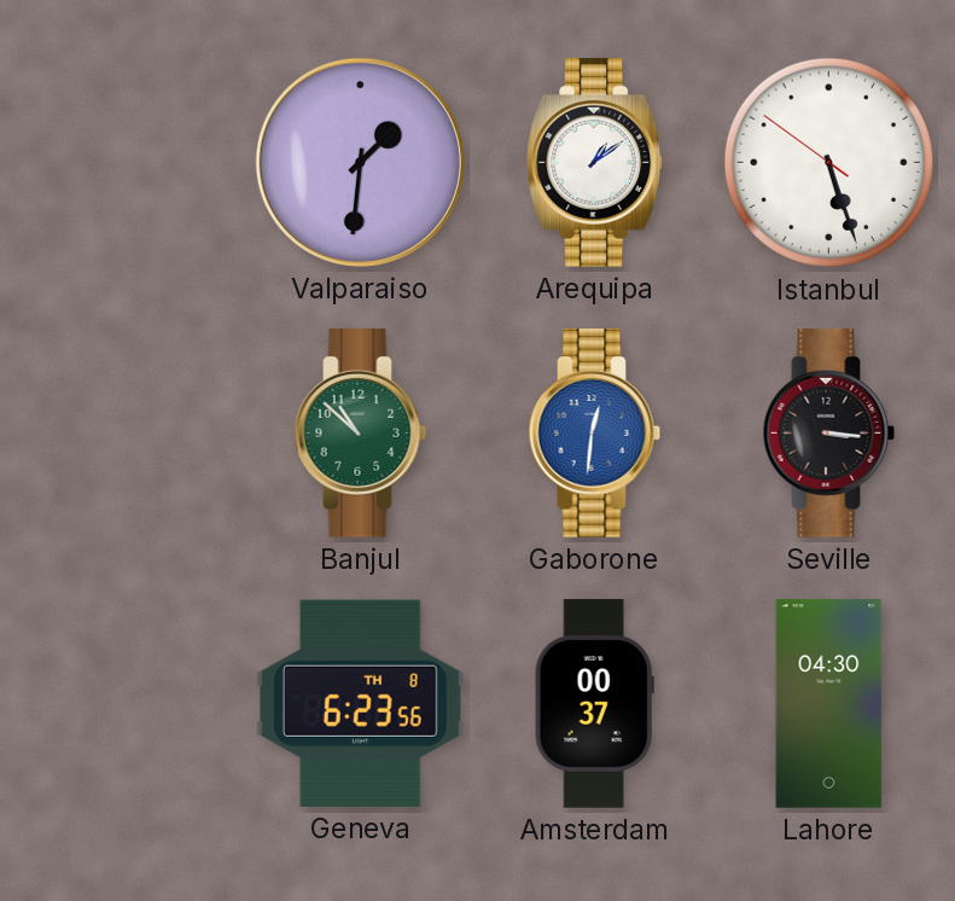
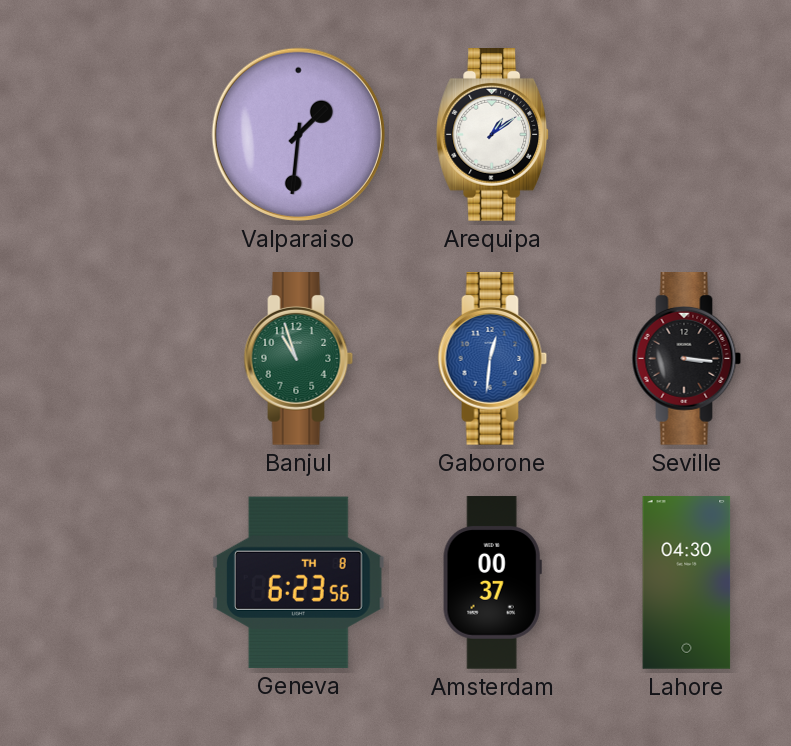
Istanbul: 5:26 -> none (829, 163)
Banjul: 10:52 -> 10:57 (299, 359)
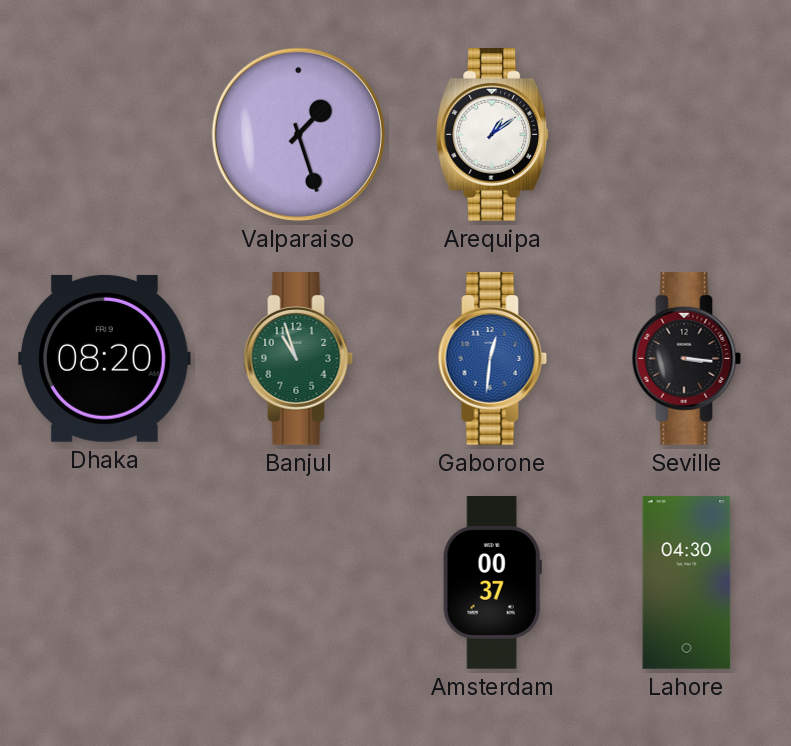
Valparaiso: 1:31 -> 1:27 (298, 134)
Dhaka: none -> 08:20 (104, 358)
Geneva: 6:23 -> none (298, 582)
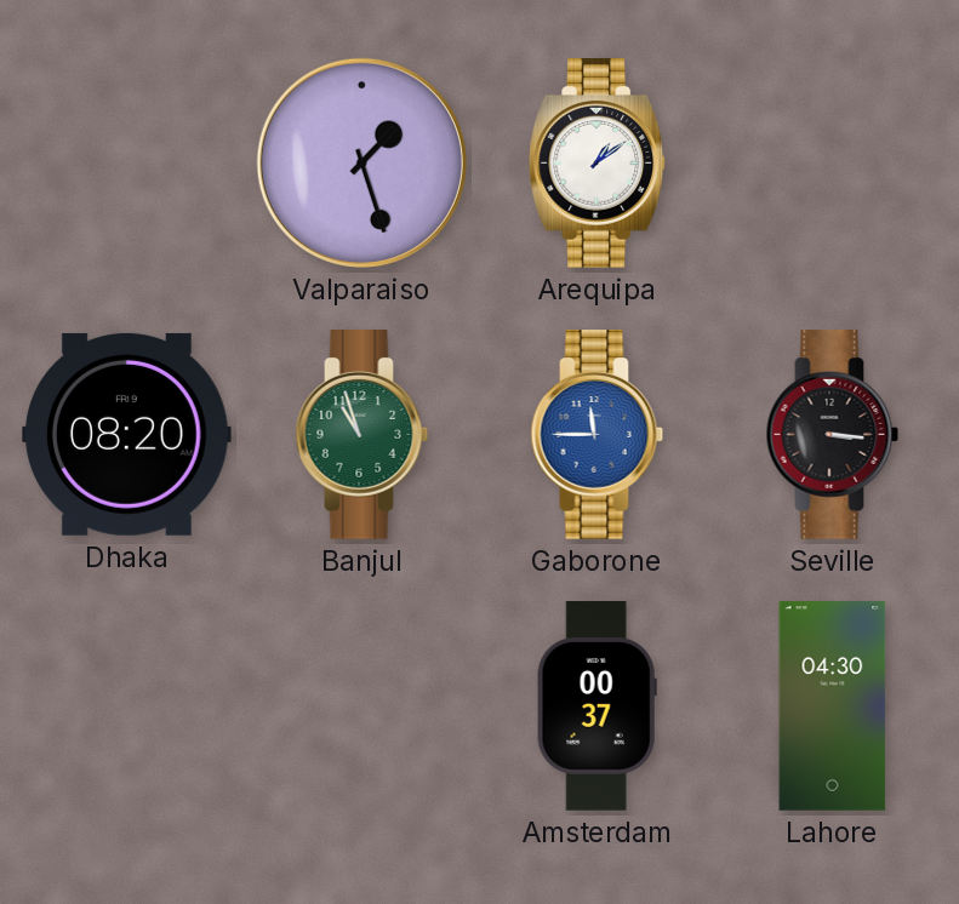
Gaborone: 12:31 -> 11:45 (598, 435)
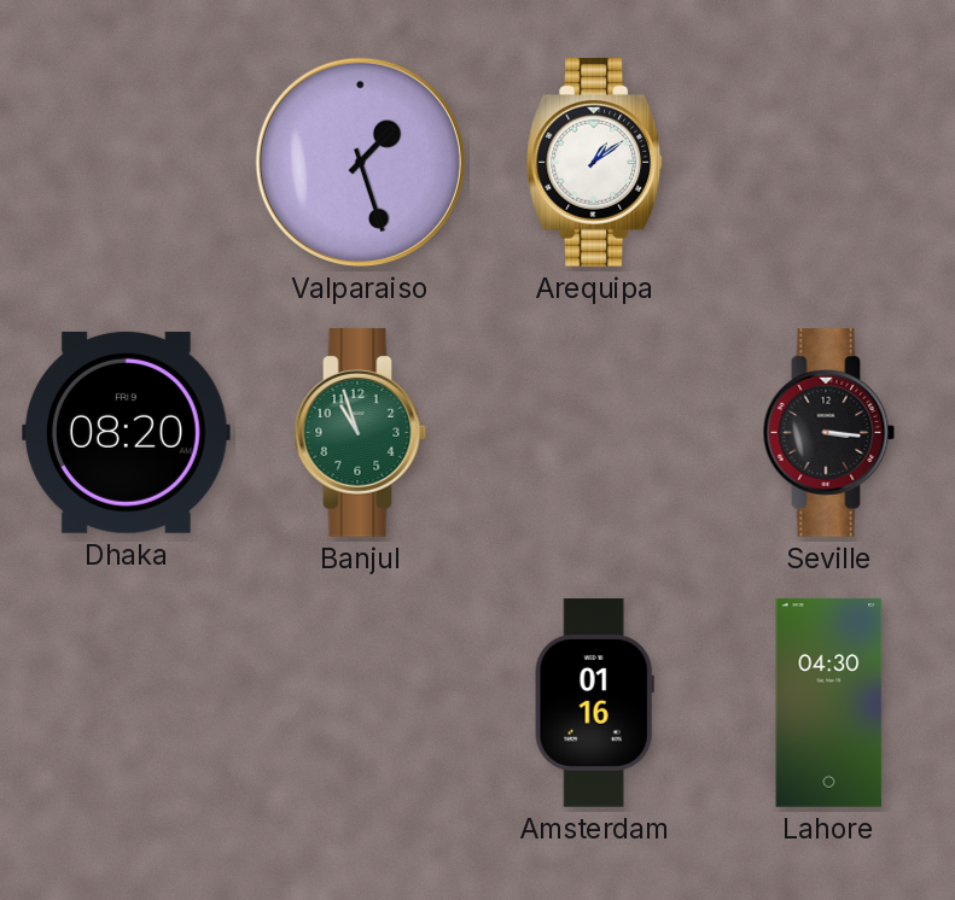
Gaborone: 11:45 -> none (598, 435)
Amsterdam: 00:37 -> 01:16 (594, 703)
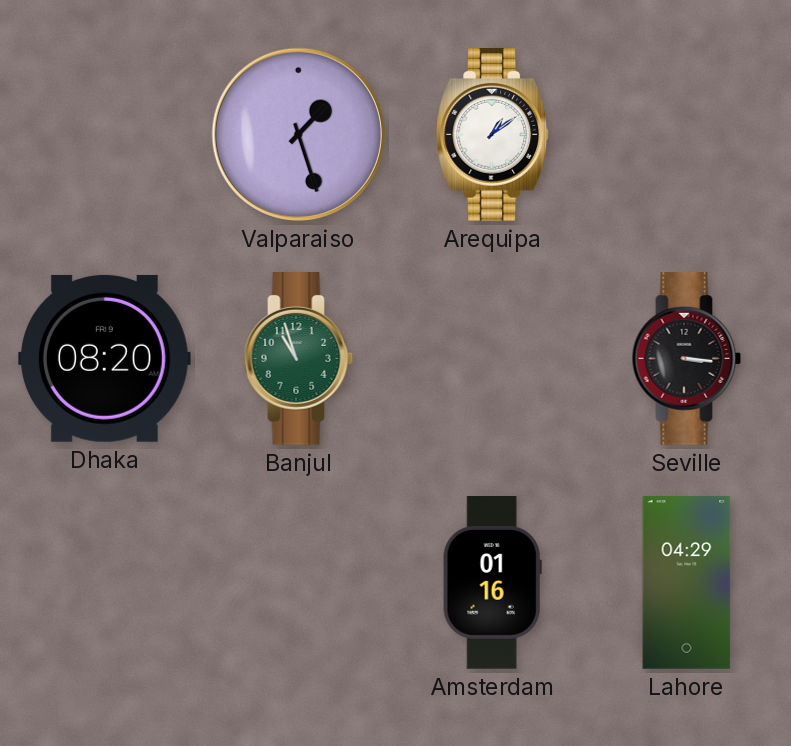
Lahore: 04:30 -> 04:29 (687, 583)
